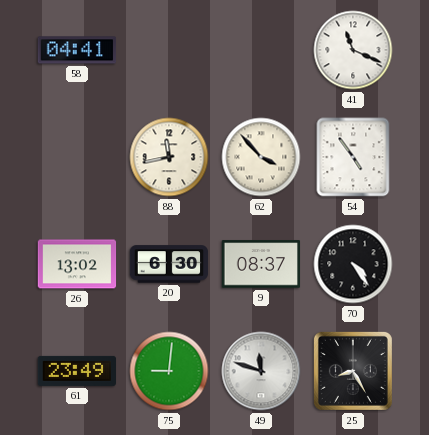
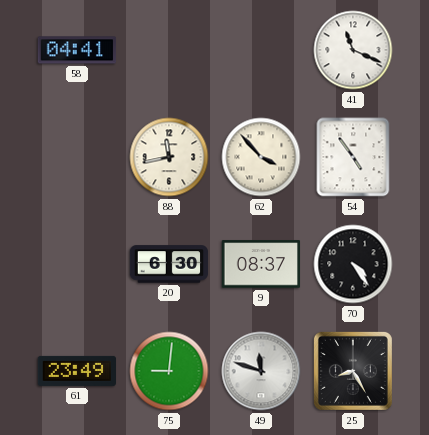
26: 13:02 -> none (77, 264)
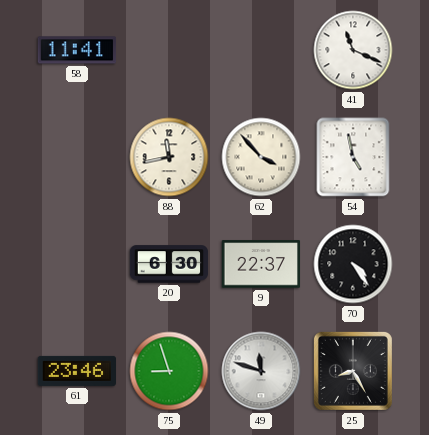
58: 04:41 -> 11:41 (77, 50)
54: 4:54 -> 4:58 (353, 157)
9: 08:37 -> 22:37 (261, 264)
61: 23:49 -> 23:46 (77, 371)
75: 9:01 -> 8:57 (169, 371)
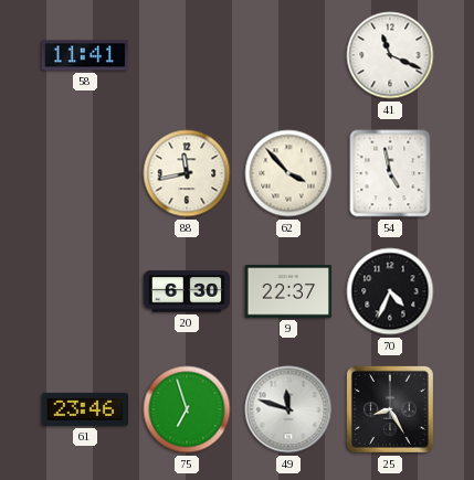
70: 4:24 -> 4:34 (390, 291)
75: 8:57 -> 6:57 (187, 409)
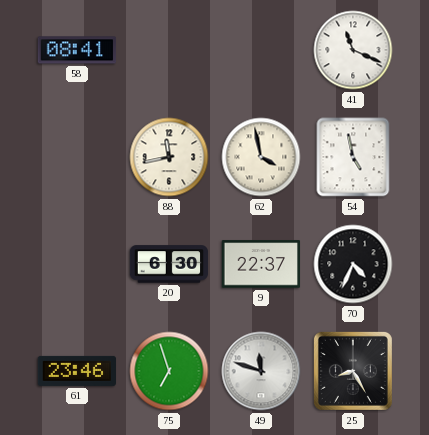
58: 11:41 -> 08:41 (77, 50)
62: 3:53 -> 3:58 (261, 157)
